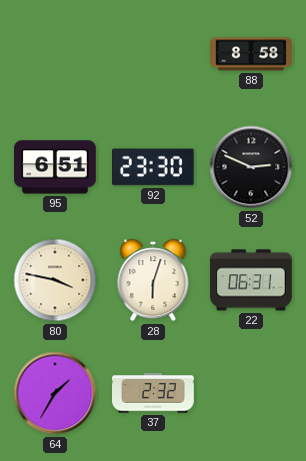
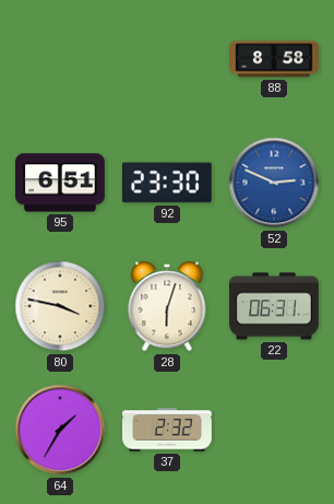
52 dial: black -> blue (274, 183)
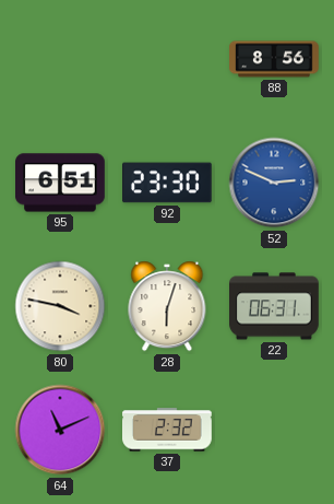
88: 8:58 -> 8:56 (274, 59)
64: 1:35 -> 11:11 (60, 430)
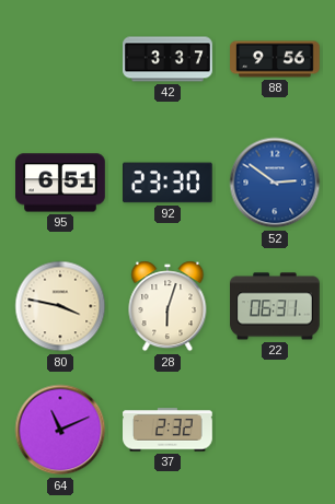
42: none -> 3:37 (168, 59)
88: 8:56 -> 9:56 (275, 59)
52: 2:49 -> 2:51 (275, 183)
